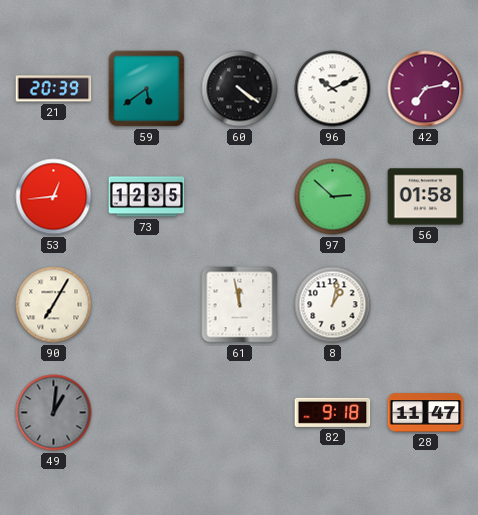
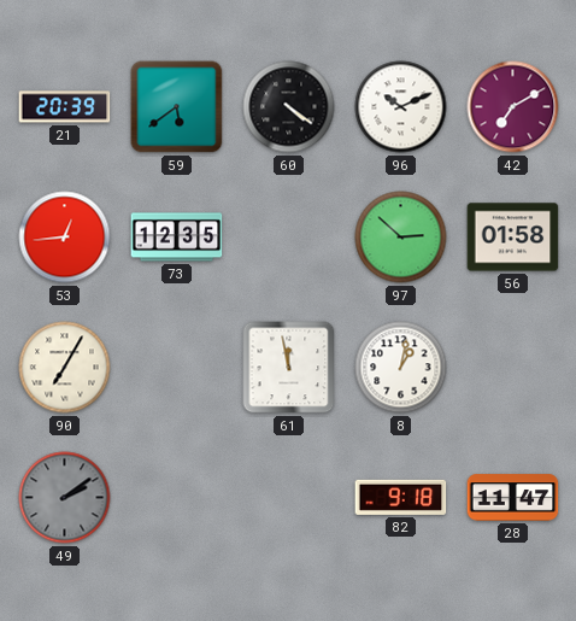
42: 7:13 -> 7:10 (513, 107)
49: 1:01 -> 2:09 (65, 498)
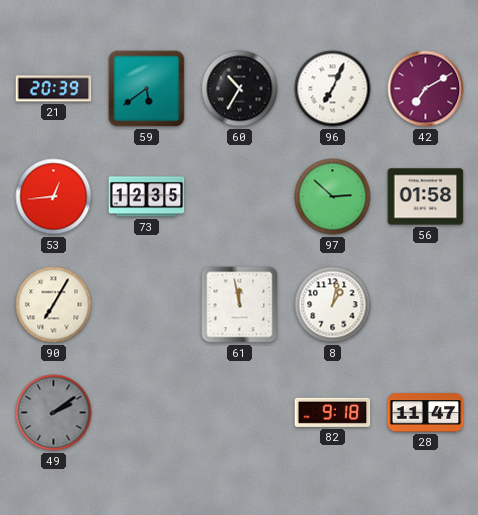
60: 4:21 -> 10:35 (240, 89)
96: 10:11 -> 7:04 (333, 89)
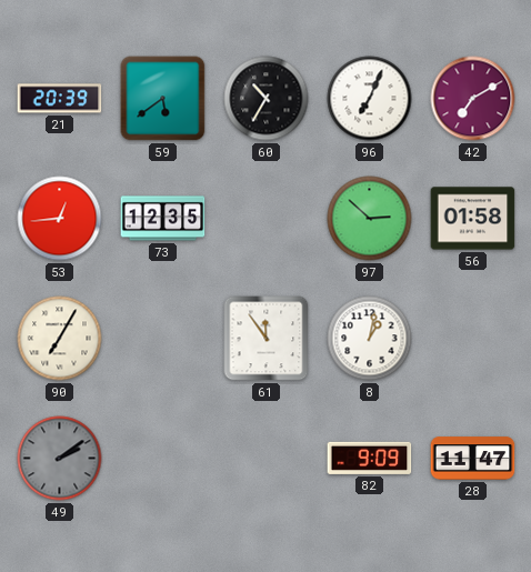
61: 11:58 -> 11:54 (267, 339)
82: 9:18 -> 9:09 (370, 458)
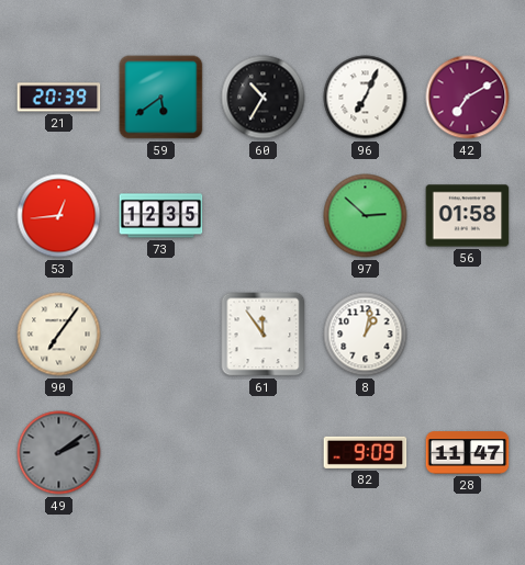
90: 7:05 -> 7:06 (59, 335)
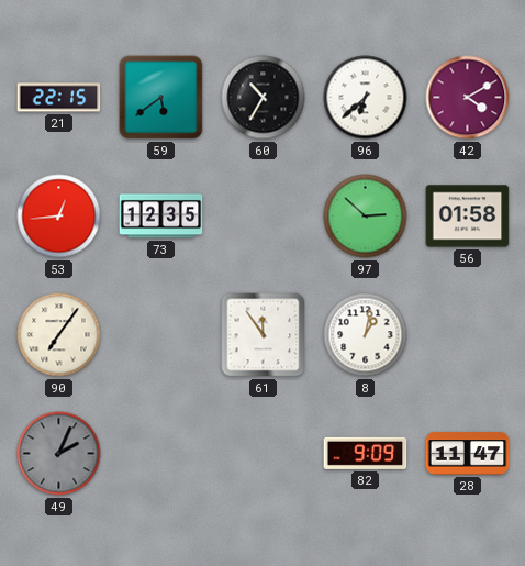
21: 20:39 -> 22:15 (59, 98)
96: 7:04 -> 6:38 (366, 98)
42: 7:10 -> 4:10 (468, 98)
49: 2:09 -> 2:04 (59, 454)
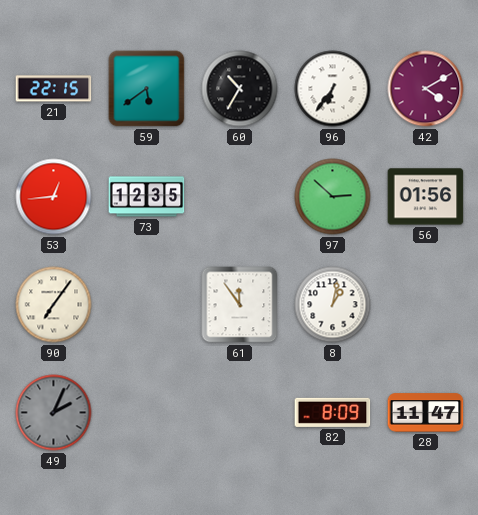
96: 6:38 -> 6:36 (333, 89)
56: 01:58 -> 01:56 (426, 197)
82: 9:09 -> 8:09 (333, 412)
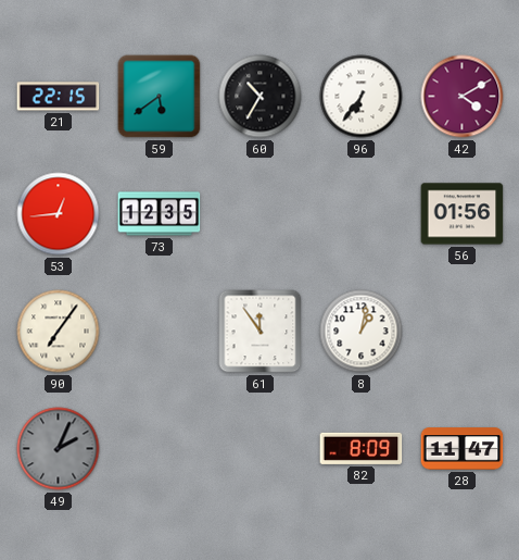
97: 2:52 -> none (333, 197)
